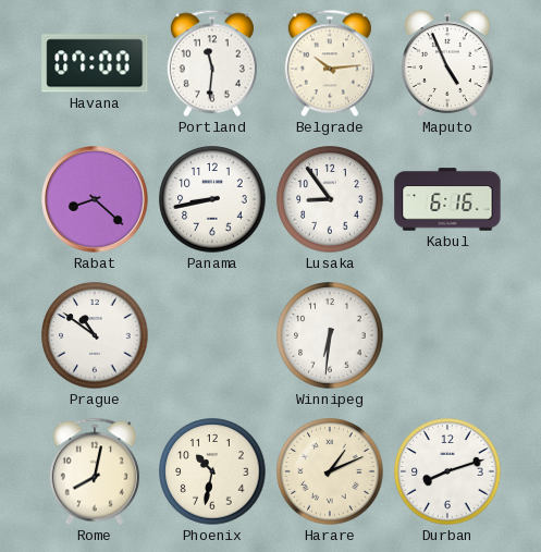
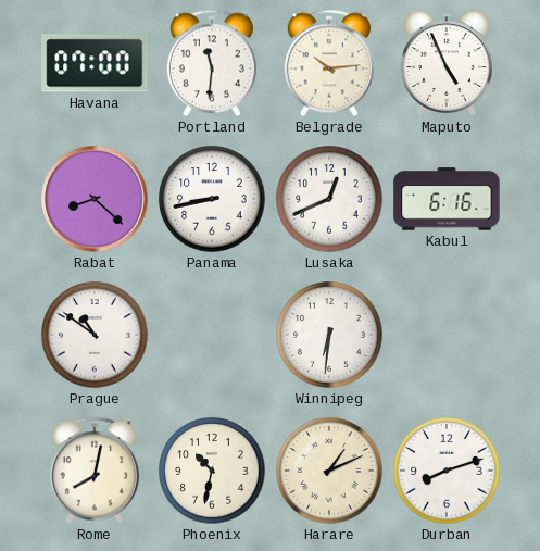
Lusaka: 8:54 -> 12:41 (329, 199)
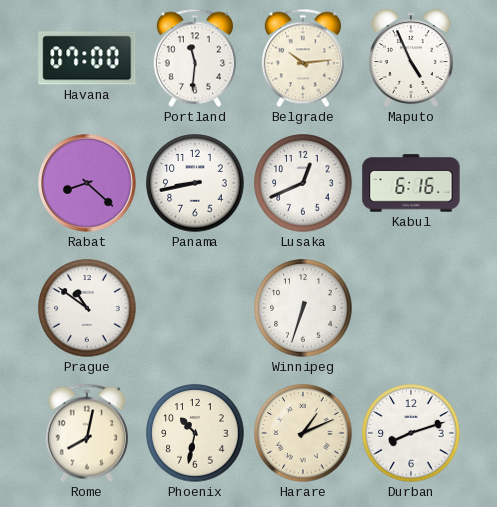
Winnipeg: 6:31 -> 6:33 (303, 308)
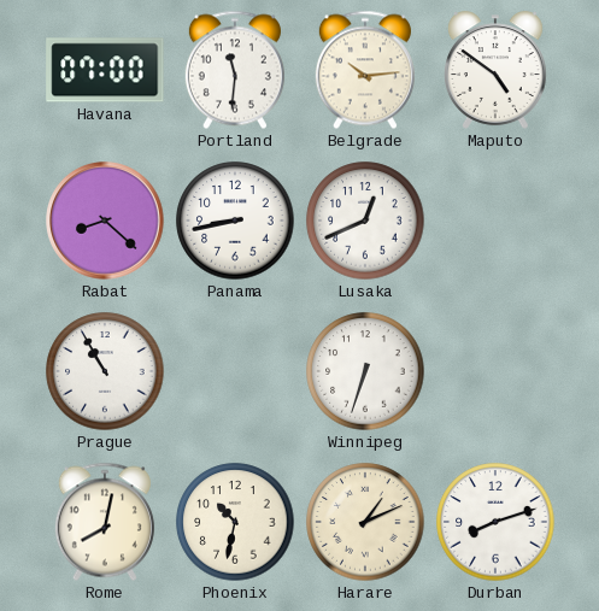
Maputo: 4:56 -> 4:51 (497, 70)
Kabul: 6:16 -> none (411, 183)
Prague: 10:51 -> 10:55 (105, 371)
